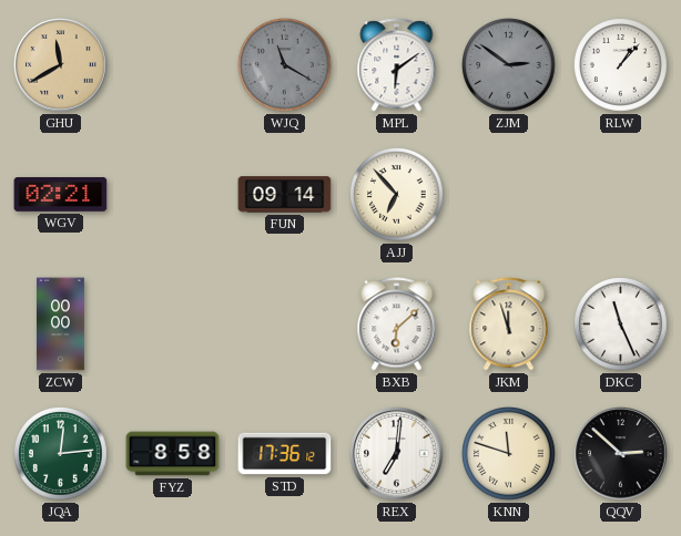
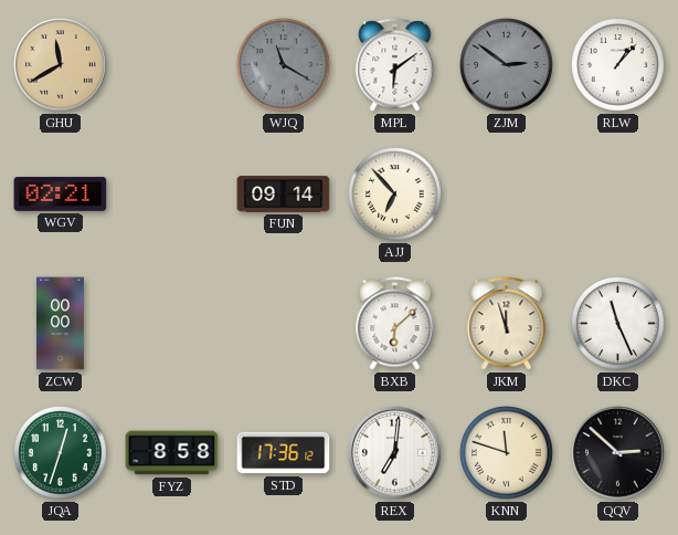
JQA: 12:14 -> 12:33 (61, 453)
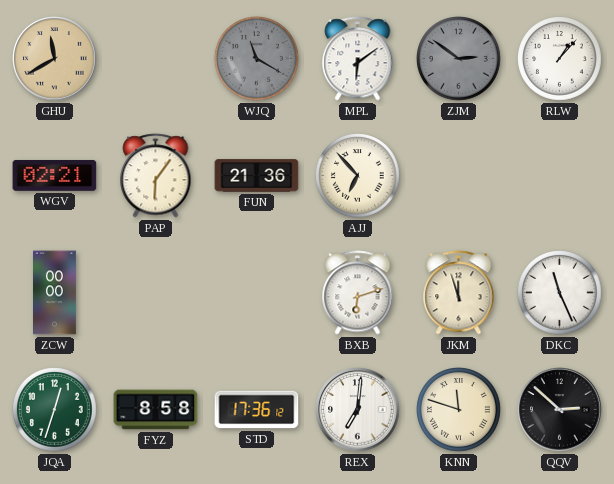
PAP: none -> 6:06 (156, 176)
FUN: 09:14 -> 21:36 (257, 176)
BXB: 6:08 -> 6:12 (358, 293)
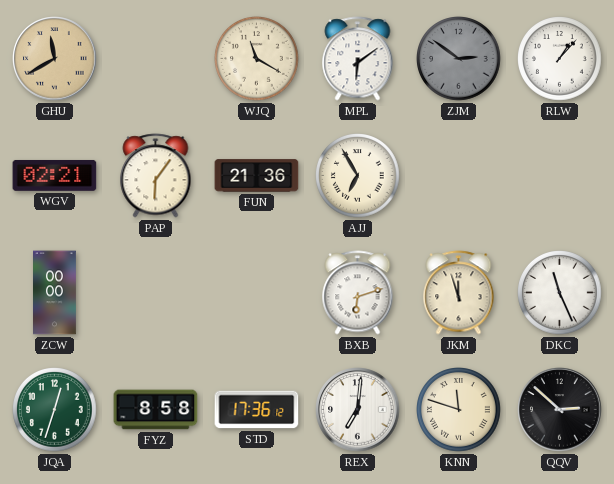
WJQ dial: grey -> cream (257, 59)
AJJ: 6:53 -> 6:55 (358, 176)
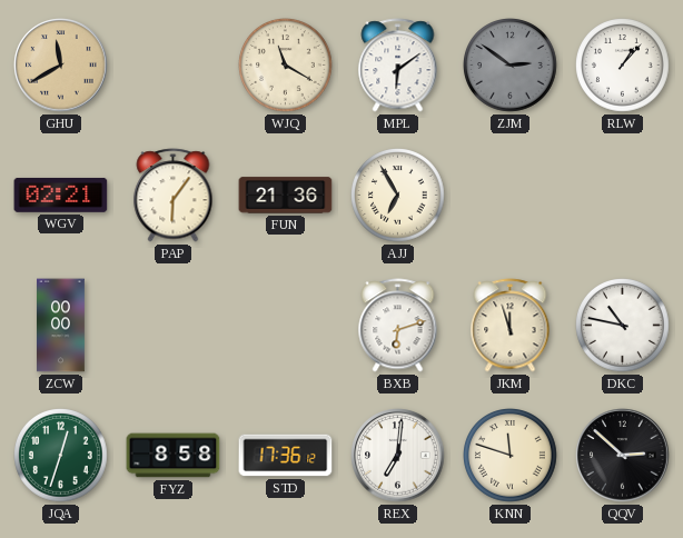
DKC: 11:26 -> 10:47 (623, 326)
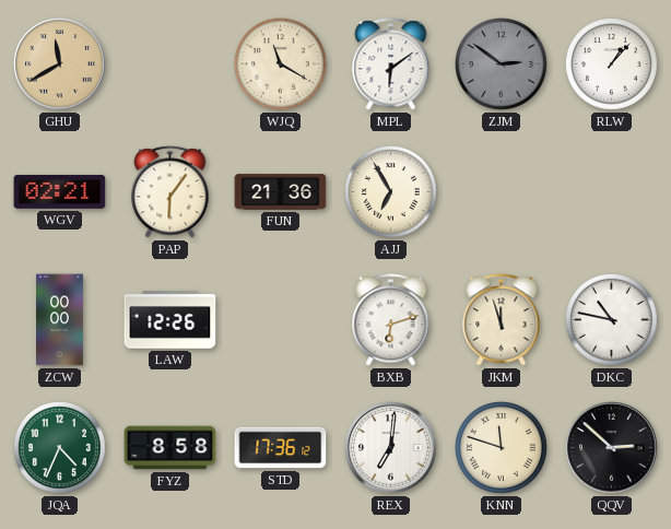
LAW: none -> 12:26 (170, 320)
JQA: 12:33 -> 4:34 (60, 448)
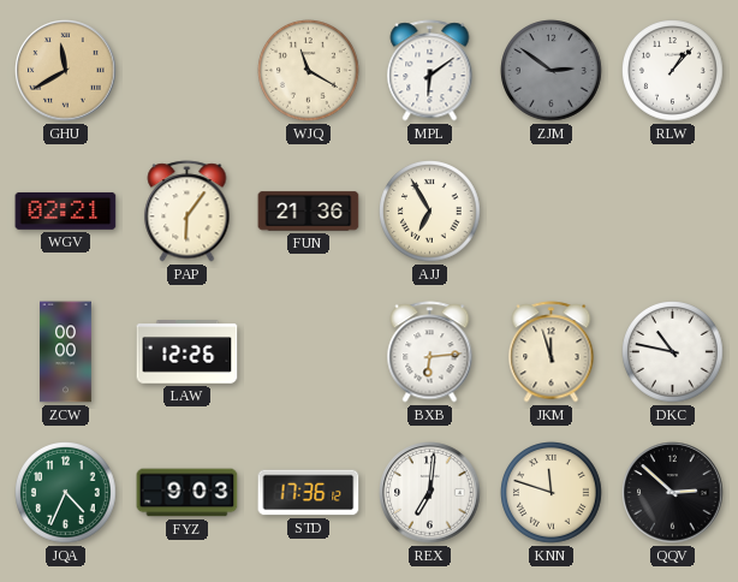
BXB: 6:12 -> 6:14 (430, 352)
FYZ: 8:58 -> 9:03 (188, 493)
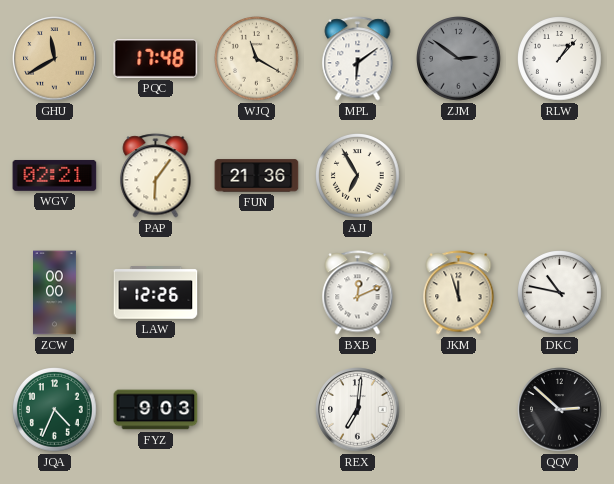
PQC: none -> 17:48 (156, 59)
BXB: 6:14 -> 12:11 (358, 293)
STD: 17:36 -> none (309, 493)
KNN: 11:48 -> none (552, 493)
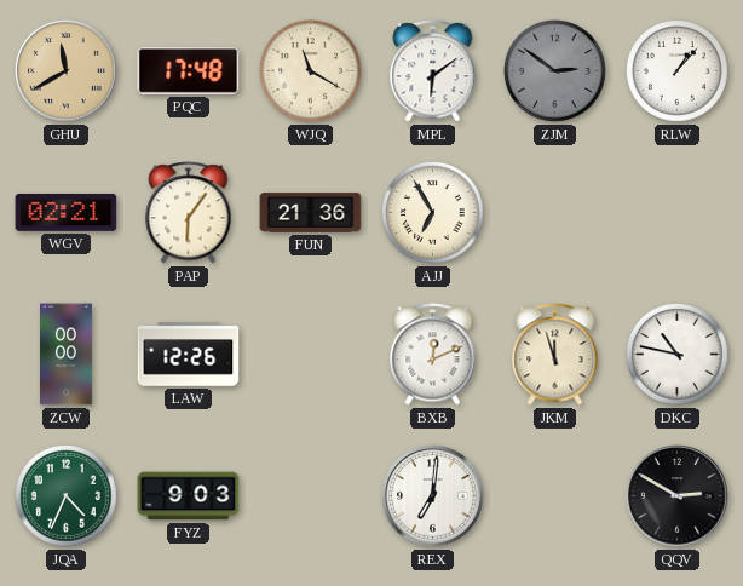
QQV: 2:52 -> 2:50 (678, 496)
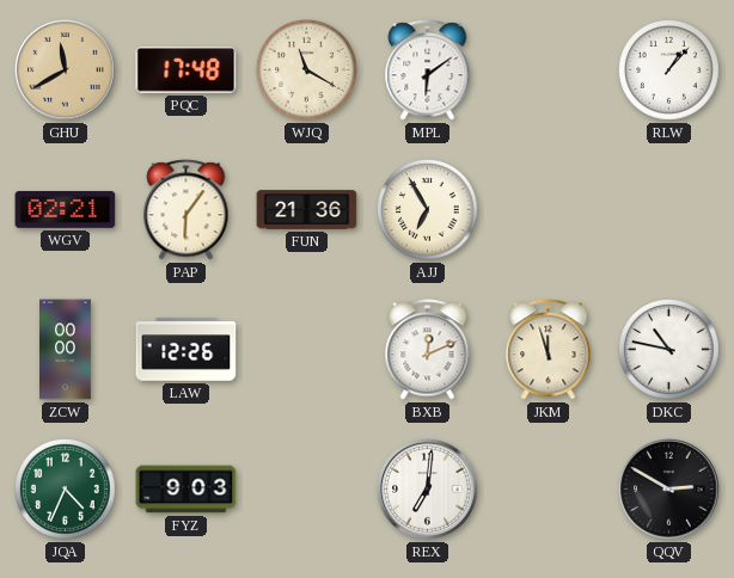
ZJM: 2:51 -> none (555, 71)
